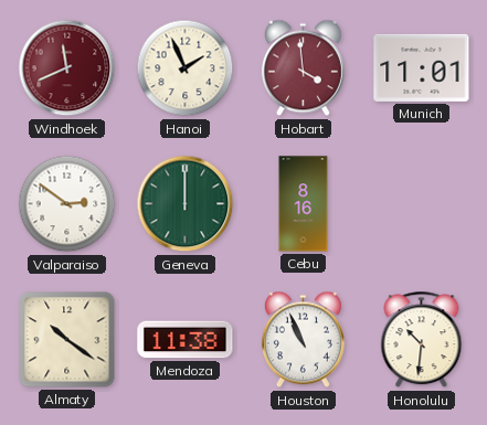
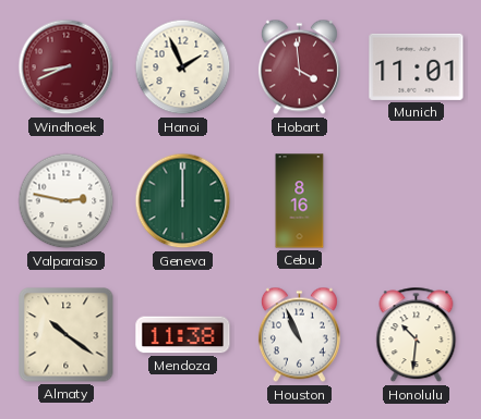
Windhoek: 11:41 -> 8:41 (67, 67)
Valparaiso: 2:51 -> 2:47 (67, 201)
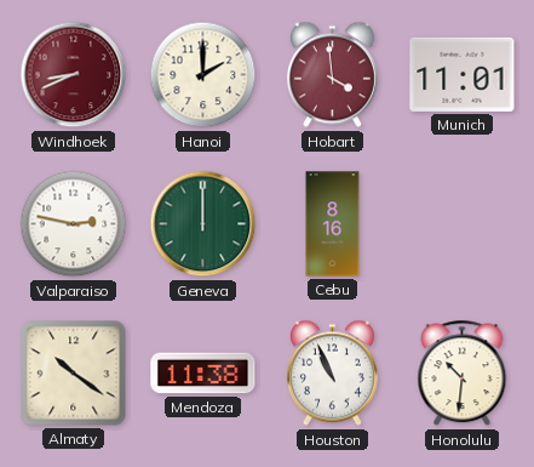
Hanoi: 1:56 -> 2:00 (203, 75)
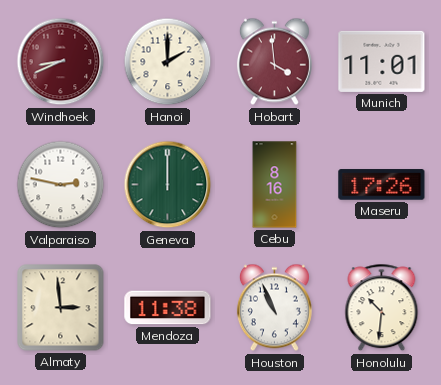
Maseru: none -> 17:26 (382, 185)
Almaty: 10:21 -> 2:59 (61, 308)
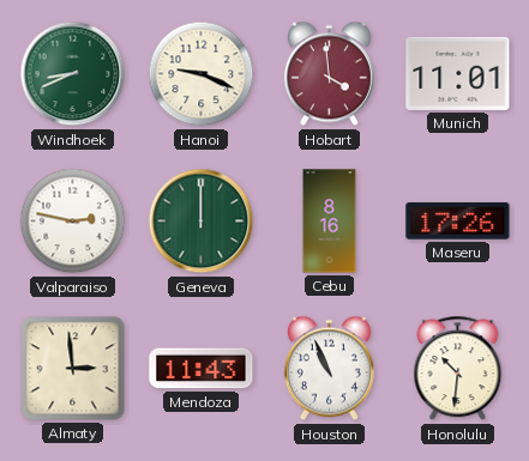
Windhoek dial: burgundy -> green (73, 74)
Hanoi: 2:00 -> 9:19 (202, 74)
Mendoza: 11:38 -> 11:43 (202, 369)
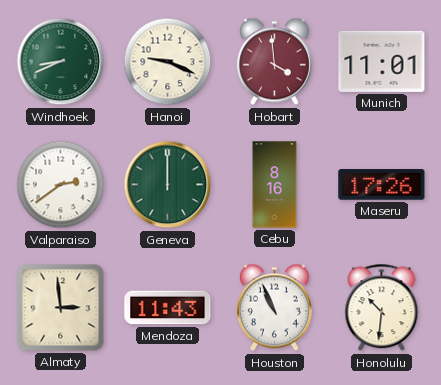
Valparaiso: 2:47 -> 2:39 (61, 185)
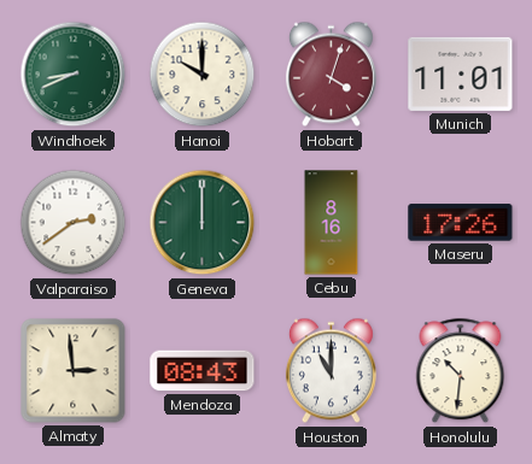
Hanoi: 9:19 -> 10:00 (203, 75)
Hobart: 3:59 -> 4:03 (331, 75)
Mendoza: 11:43 -> 08:43 (203, 371)
Houston: 10:56 -> 11:00 (331, 371)
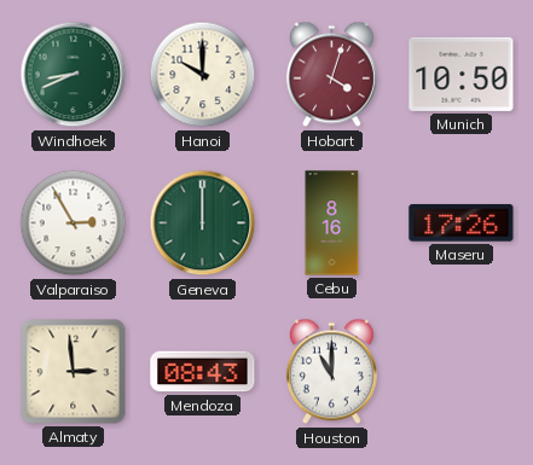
Munich: 11:01 -> 10:50 (462, 74)
Valparaiso: 2:39 -> 2:55 (74, 223)
Honolulu: 10:31 -> none (461, 371)
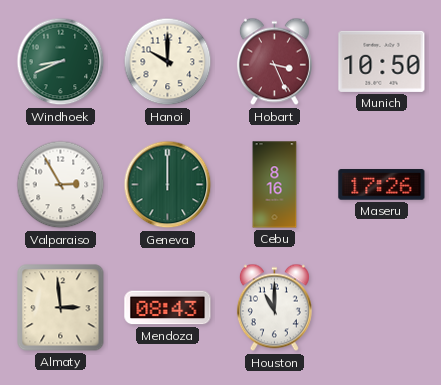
Hobart: 4:03 -> 3:26 (274, 62)
